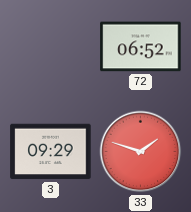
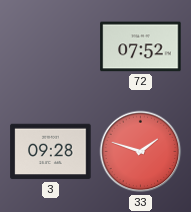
72: 06:52 -> 07:52 (141, 47)
3: 09:29 -> 09:28 (51, 152)
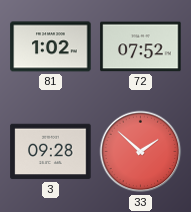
81: none -> 1:02 (51, 47)
33: 1:48 -> 1:52 (141, 152)
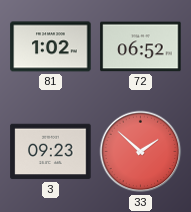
72: 07:52 -> 06:52 (141, 47)
3: 09:28 -> 09:23 (51, 152)
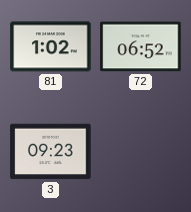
33: 1:52 -> none (141, 152)
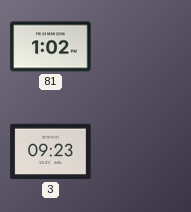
72: 06:52 -> none (141, 47)
